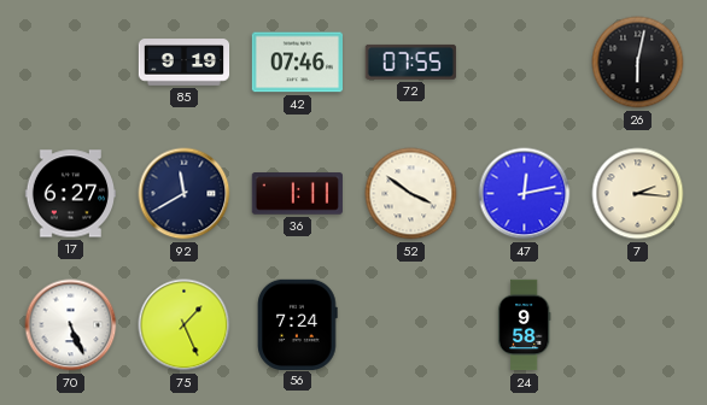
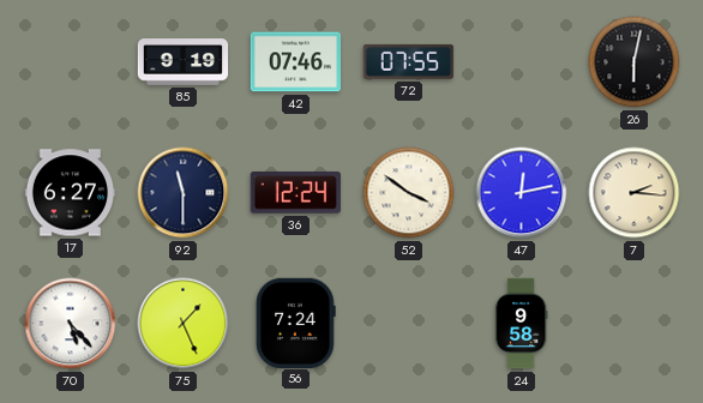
92: 11:40 -> 11:30 (184, 193)
36: 1:11 -> 12:24 (295, 193)
70: 5:26 -> 5:23 (71, 324)
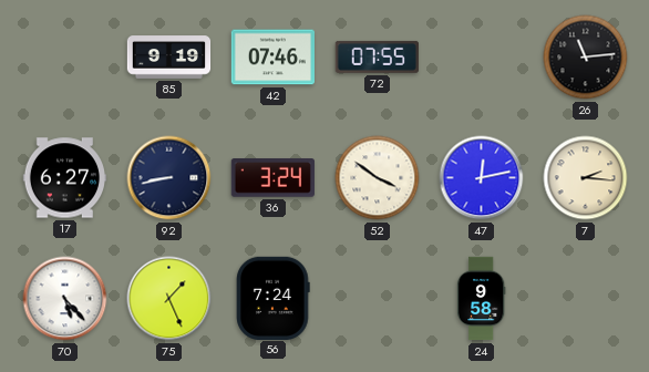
26: 6:02 -> 11:14 (586, 58)
92: 11:30 -> 8:43 (169, 178)
36: 12:24 -> 3:24 (272, 178)
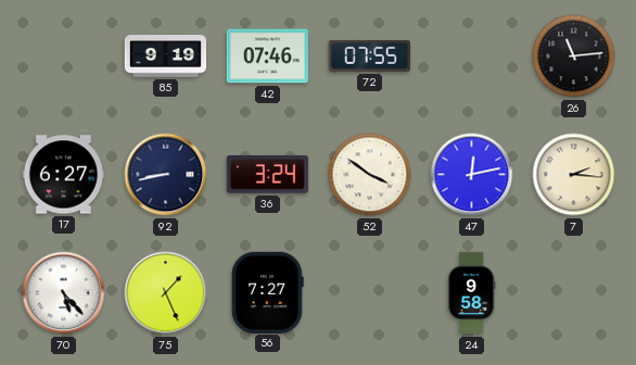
56: 7:24 -> 7:27 (268, 292)
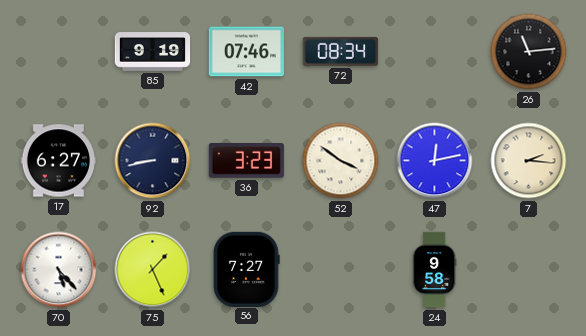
72: 07:55 -> 08:34 (340, 51)
36: 3:24 -> 3:23 (246, 161)
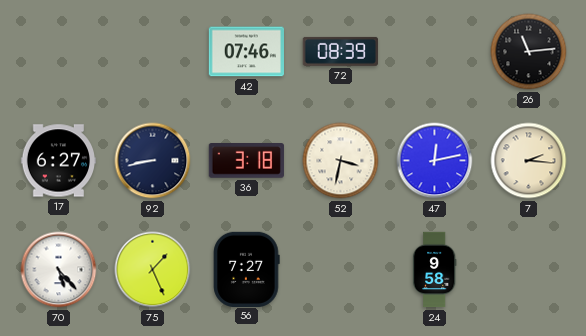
85: 9:19 -> none (153, 52)
72: 08:34 -> 08:39 (340, 51)
36: 3:23 -> 3:18 (246, 161)
52: 3:51 -> 3:32 (341, 161)
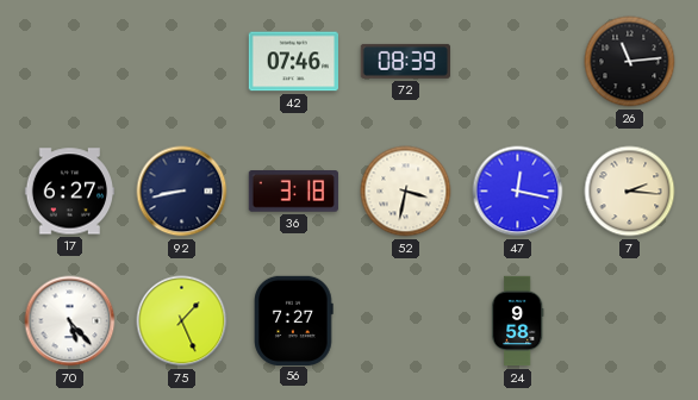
47: 12:13 -> 12:17 (518, 192)
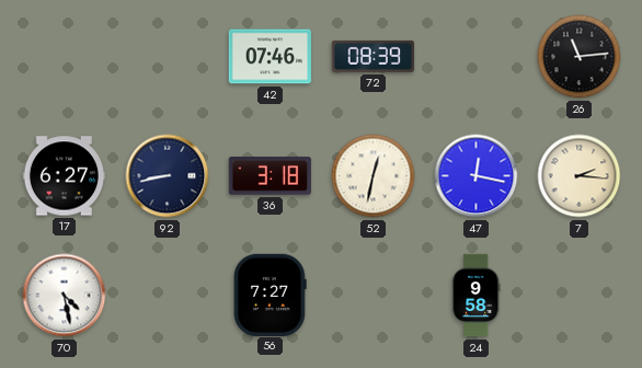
52: 3:32 -> 12:32 (374, 176)
70: 5:23 -> 4:28 (65, 296)
75: 1:26 -> none (182, 321)
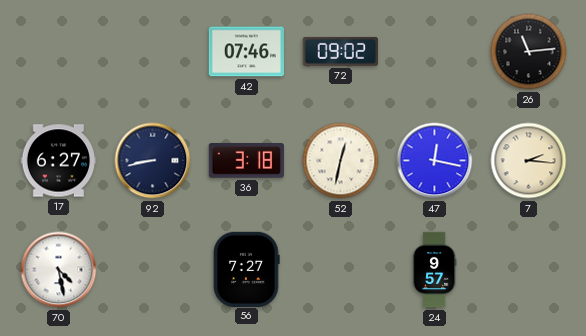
72: 08:39 -> 09:02 (340, 51)
24: 9:58 -> 9:57 (434, 270)
